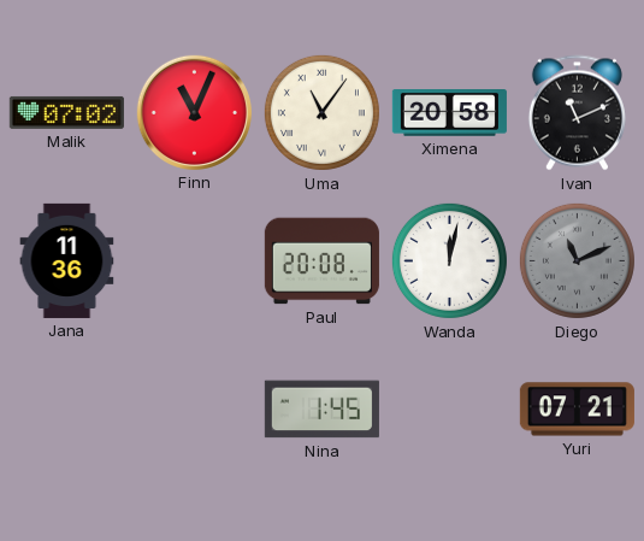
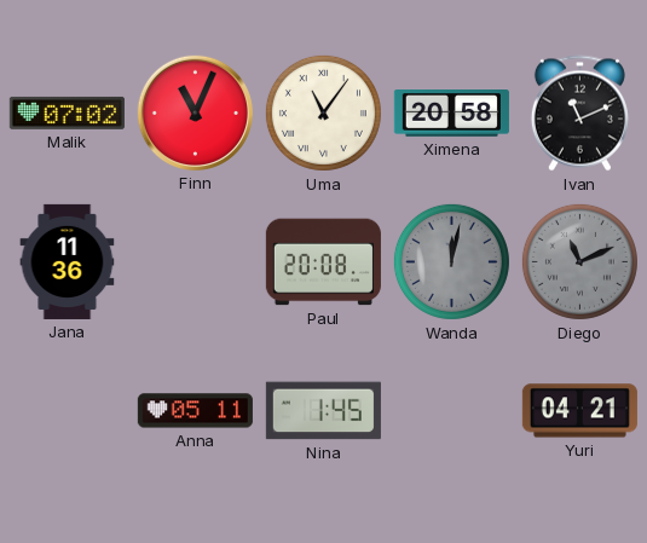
Wanda dial: white -> grey (451, 261)
Anna: none -> 05:11 (195, 411)
Yuri: 07:21 -> 04:21 (579, 411)
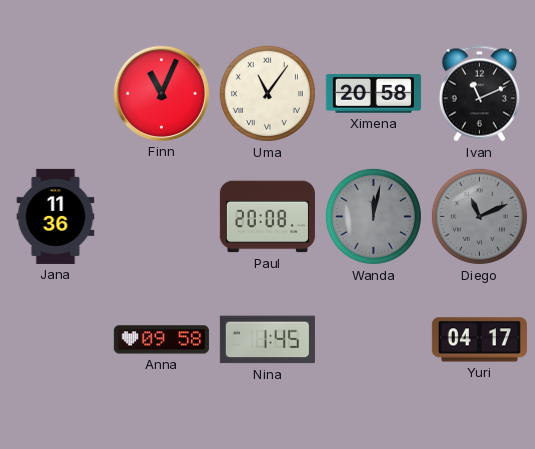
Malik: 07:02 -> none (67, 112)
Anna: 05:11 -> 09:58 (161, 340)
Yuri: 04:21 -> 04:17 (479, 340)
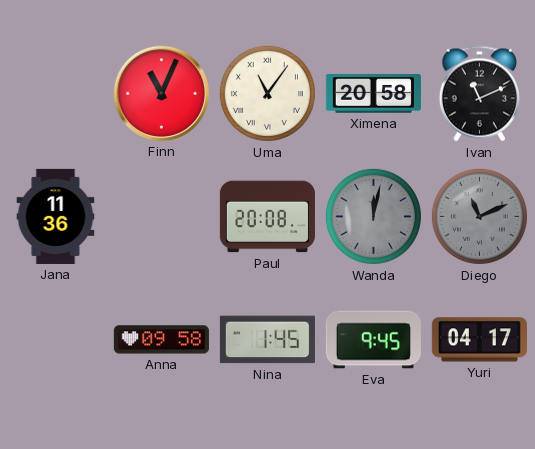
Eva: none -> 9:45 (373, 340)
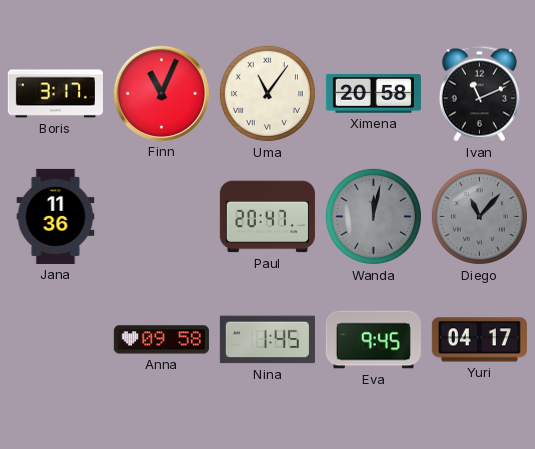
Boris: none -> 3:17 (55, 94)
Paul: 20:08 -> 20:47 (267, 217)
Diego: 11:11 -> 11:07 (479, 216)
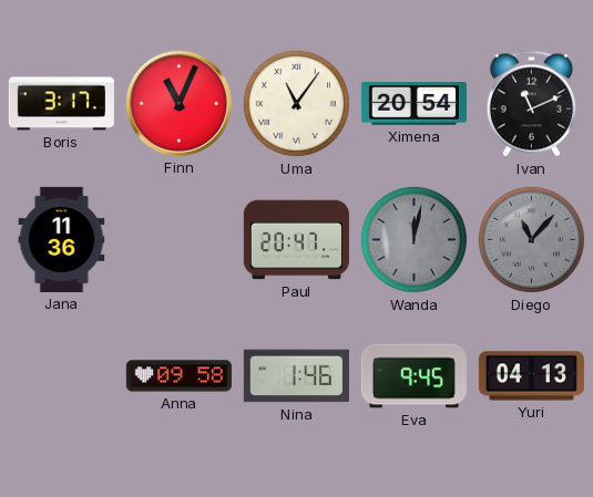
Ximena: 20:58 -> 20:54 (413, 104)
Nina: 1:45 -> 1:46 (296, 376)
Yuri: 04:17 -> 04:13 (531, 376)
